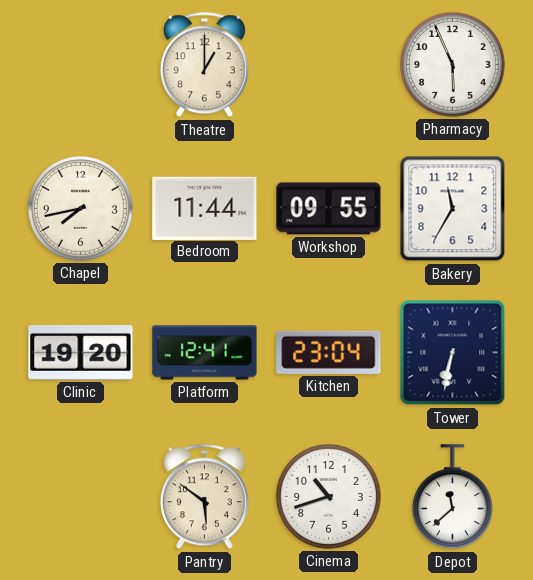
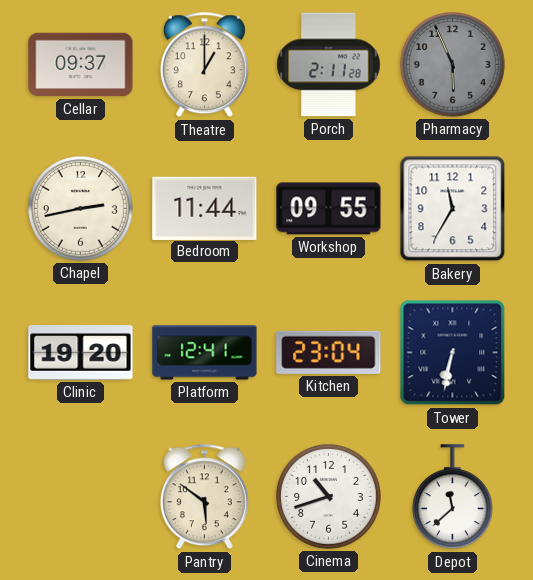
Cellar: none -> 09:37 (81, 65)
Porch: none -> 2:11 (329, 65)
Pharmacy dial: white -> grey (453, 65)
Chapel: 7:43 -> 2:43 (81, 209)
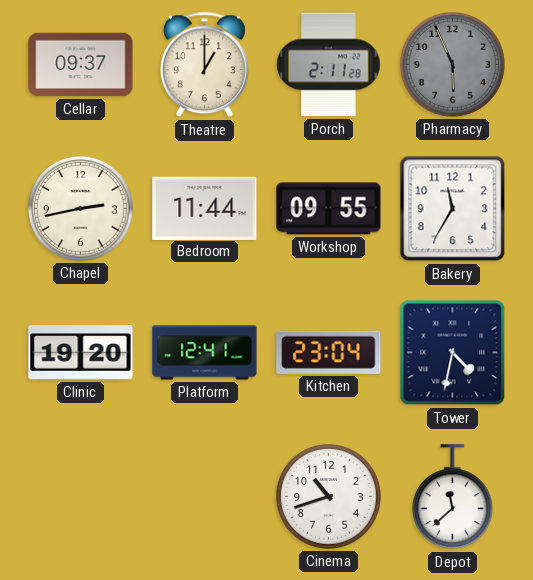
Tower: 6:32 -> 4:32 (453, 353)
Pantry: 5:51 -> none (204, 497)
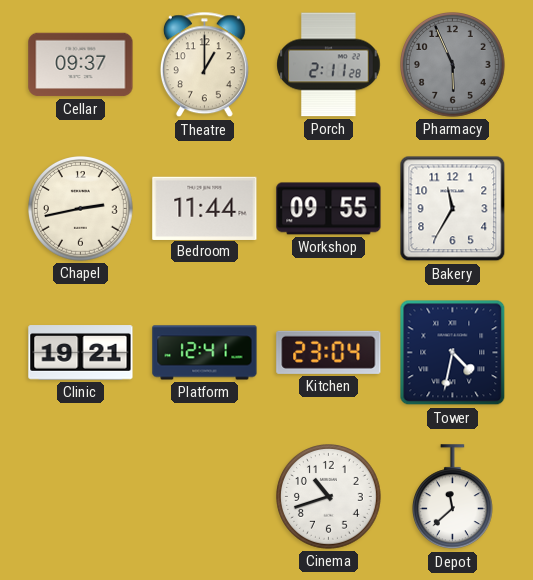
Clinic: 19:20 -> 19:21 (81, 353)
